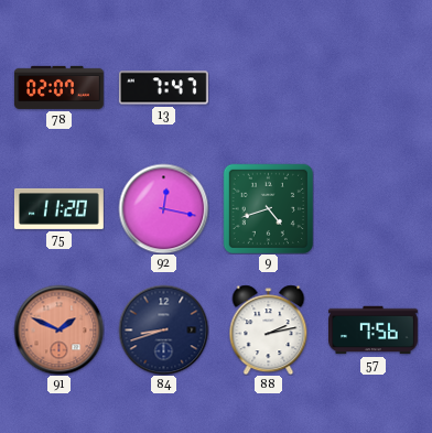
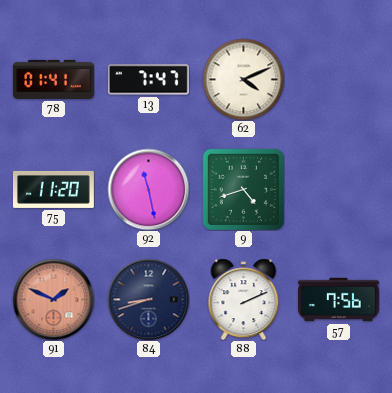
78: 02:07 -> 01:41 (53, 79)
62: none -> 4:11 (243, 79)
92: 12:17 -> 11:28 (148, 189)
88: 2:13 -> 2:11 (244, 299)
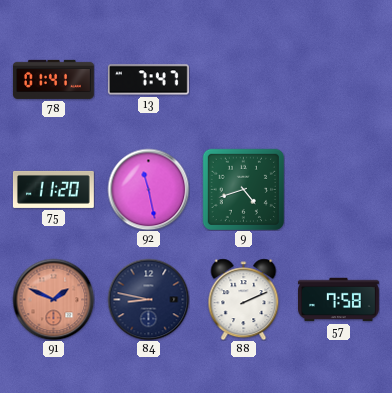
62: 4:11 -> none (243, 79)
84: 8:42 -> 8:47 (148, 299)
57: 7:56 -> 7:58 (339, 300)
